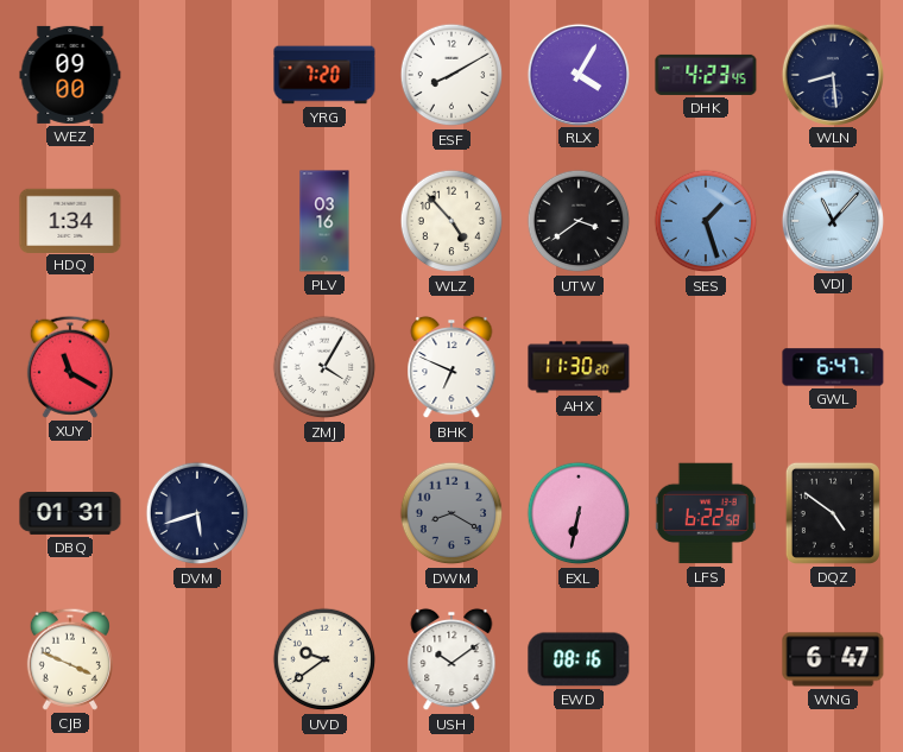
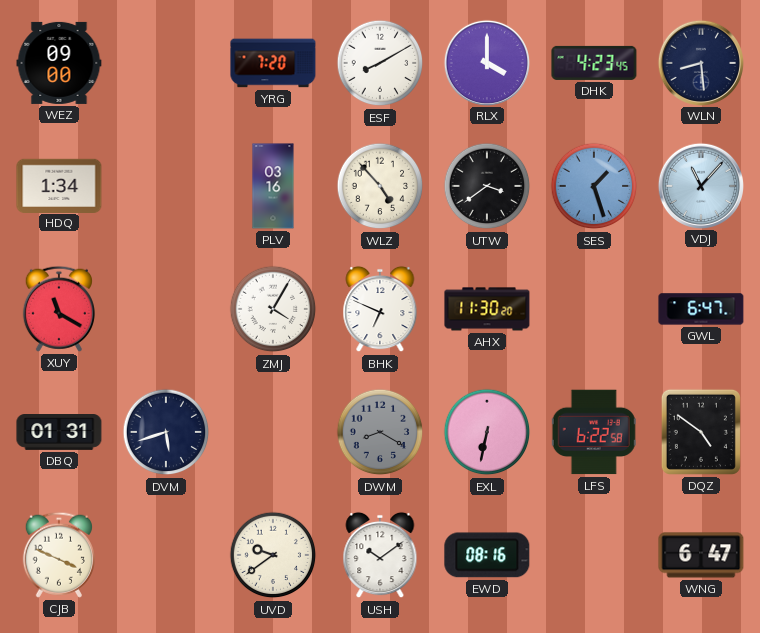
RLX: 4:05 -> 4:00 (486, 62)
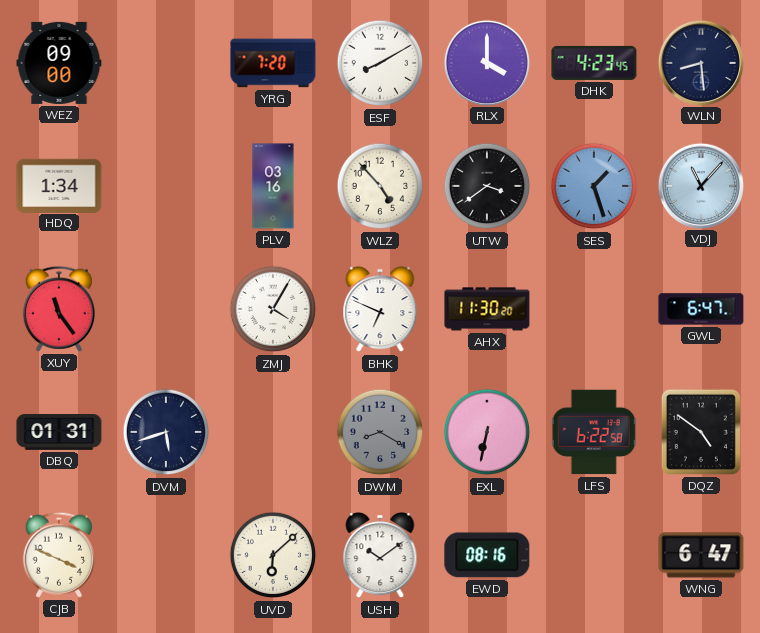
XUY: 11:20 -> 11:24 (59, 309)
UVD: 9:39 -> 6:08 (273, 555)
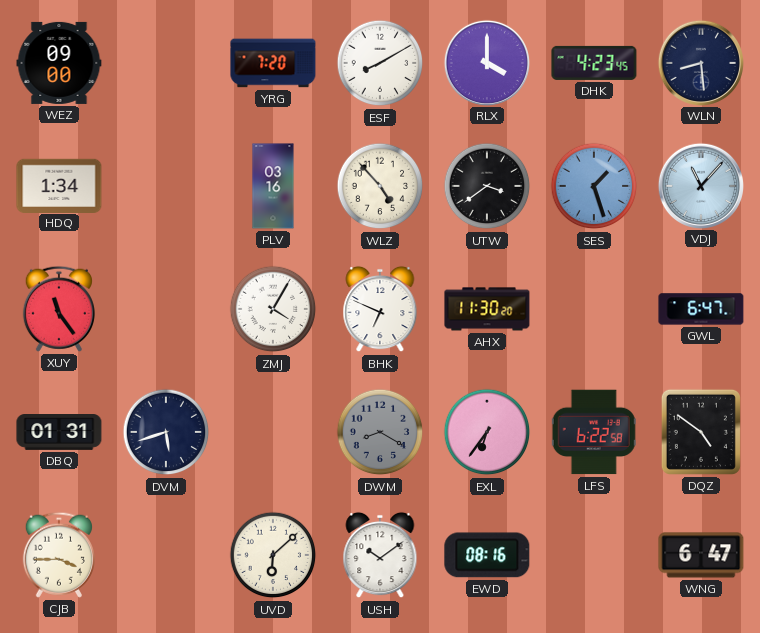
EXL: 6:32 -> 6:36 (487, 432)
CJB: 3:49 -> 3:45 (59, 555)
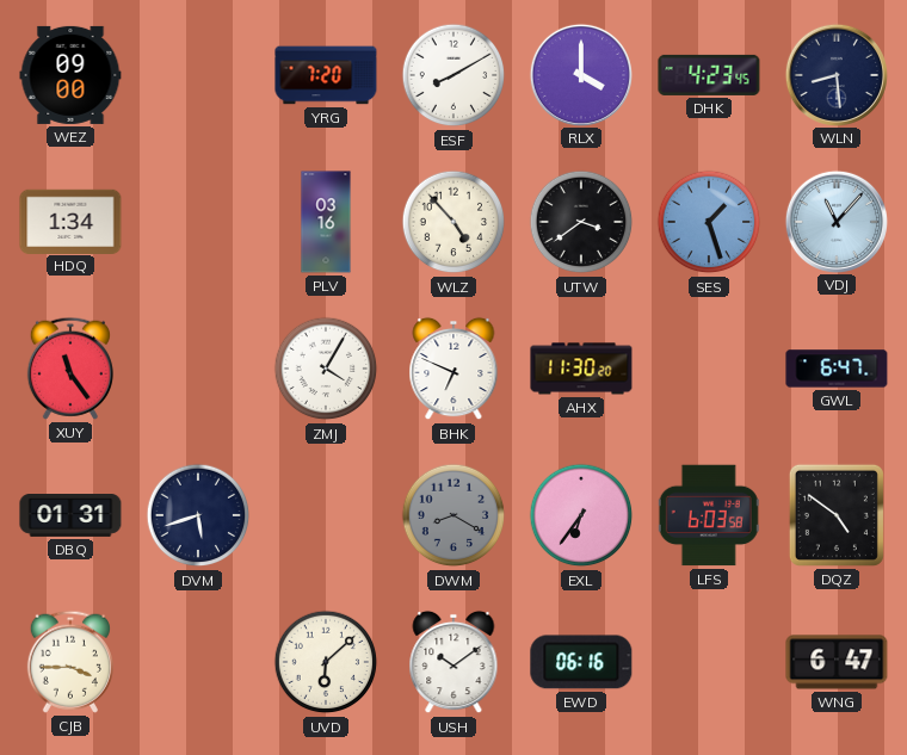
LFS: 6:22 -> 6:03 (709, 515)
EWD: 08:16 -> 06:16 (581, 662)
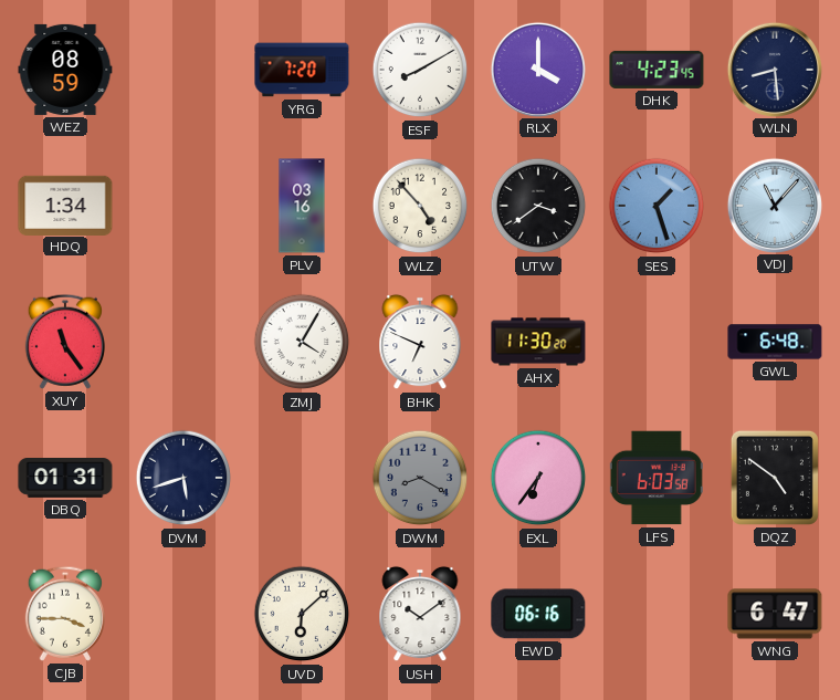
WEZ: 09:00 -> 08:59 (65, 70)
GWL: 6:47 -> 6:48 (775, 342)
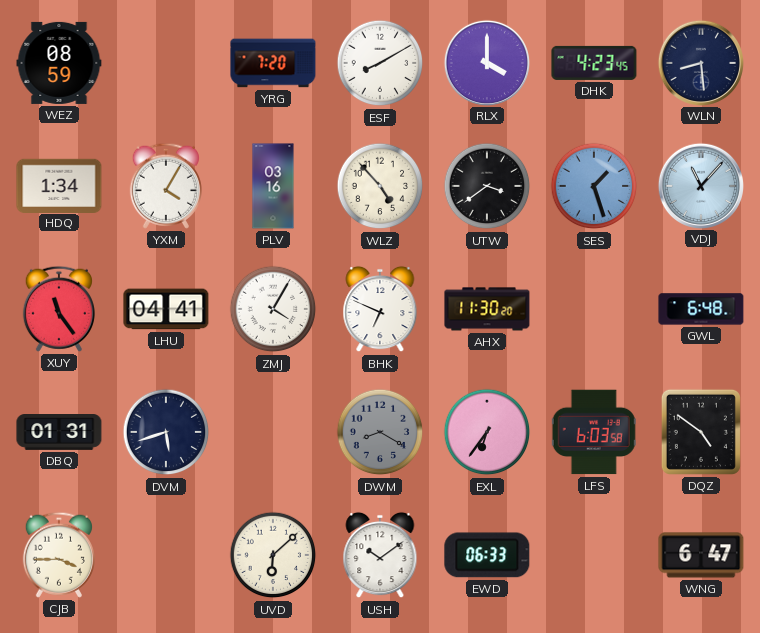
YXM: none -> 4:05 (166, 186)
LHU: none -> 04:41 (166, 309)
EWD: 06:16 -> 06:33 (487, 555)
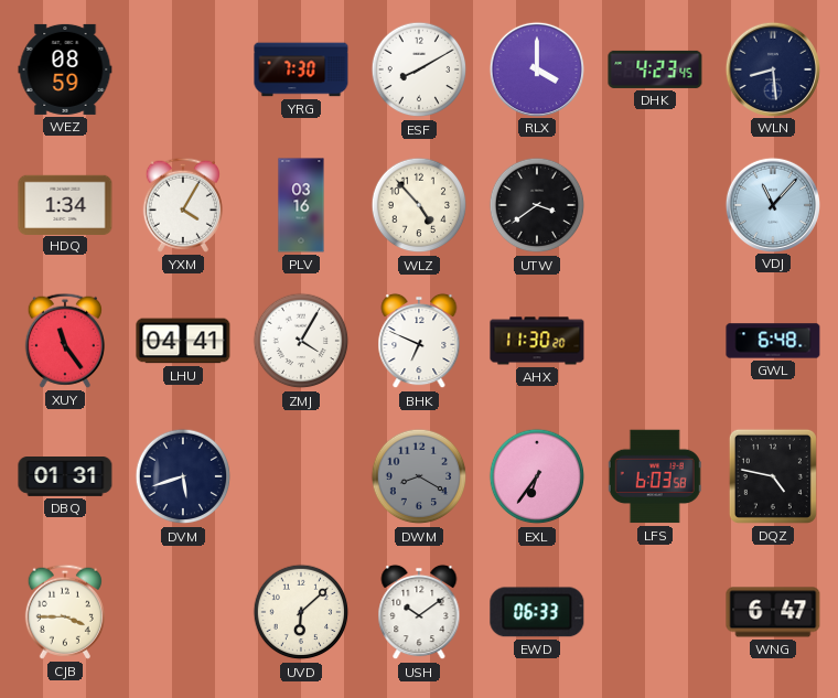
YRG: 7:20 -> 7:30 (301, 69)
SES: 1:27 -> none (594, 186)
DQZ: 4:51 -> 4:47 (773, 476)
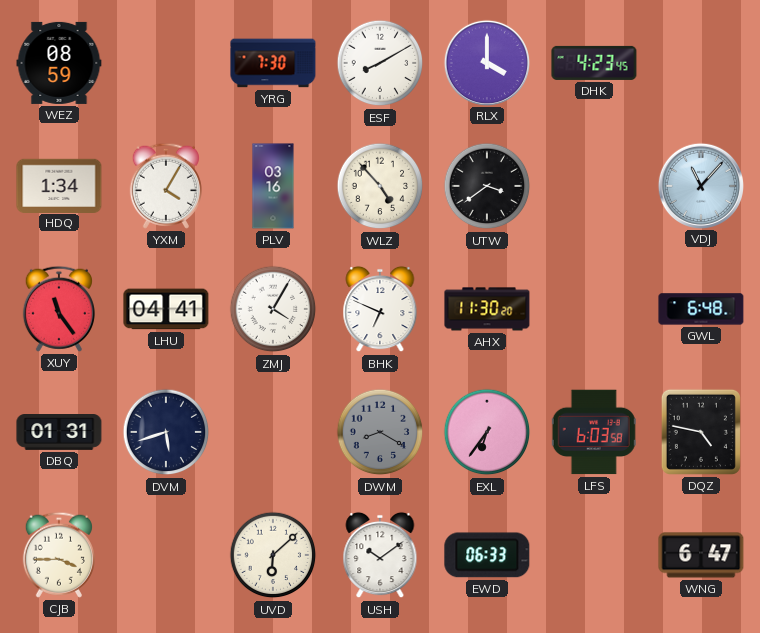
WLN: 8:29 -> none (772, 68)
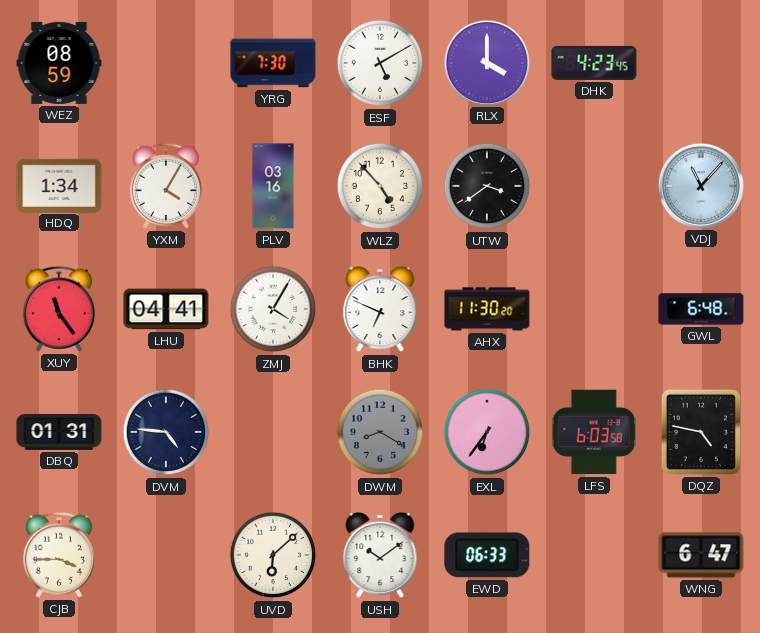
ESF: 8:10 -> 5:10 (380, 63)
DVM: 5:42 -> 4:46 (166, 432)
